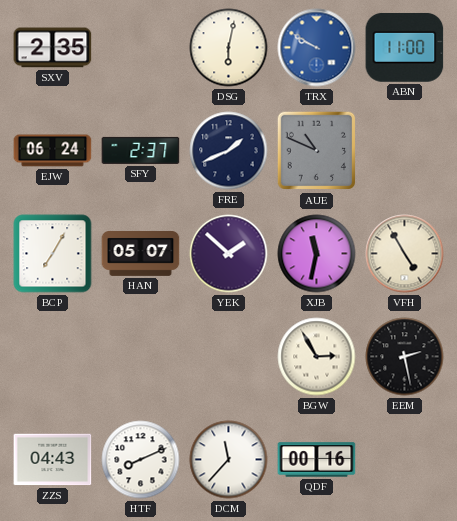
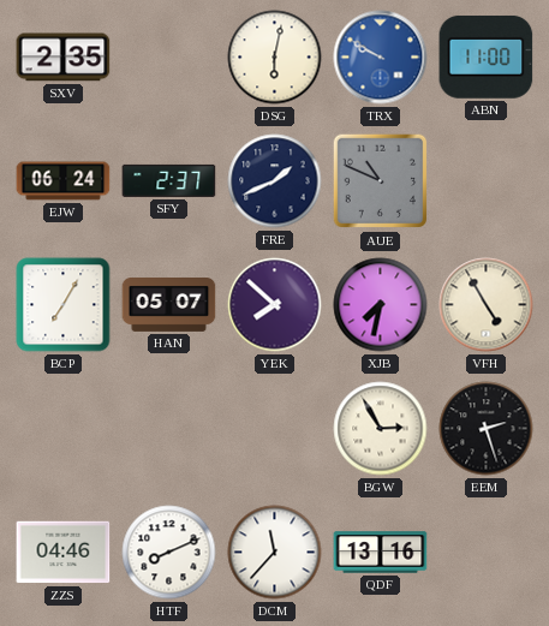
YEK: 1:52 -> 7:52 (275, 305)
XJB: 11:32 -> 7:32 (381, 305)
EEM: 2:28 -> 2:27 (487, 429)
ZZS: 04:43 -> 04:46 (64, 553)
QDF: 00:16 -> 13:16 (381, 553)
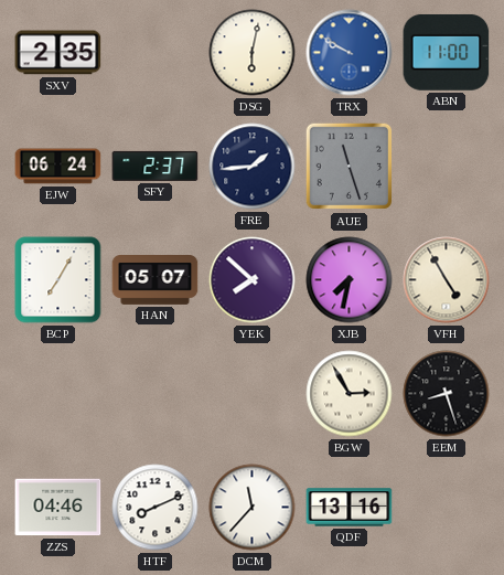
FRE: 1:41 -> 1:44 (253, 167)
AUE: 10:49 -> 11:27 (350, 167)
EEM: 2:27 -> 8:27 (447, 394)
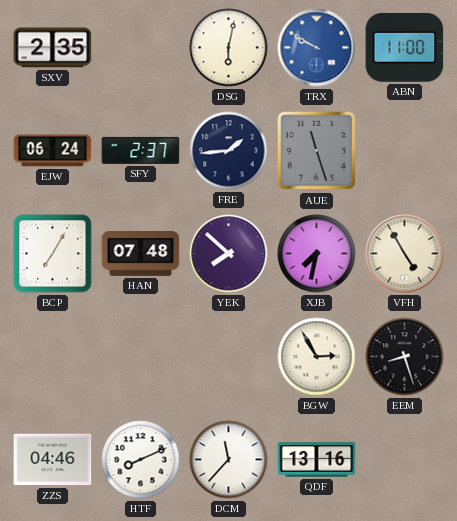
HAN: 05:07 -> 07:48 (141, 254)
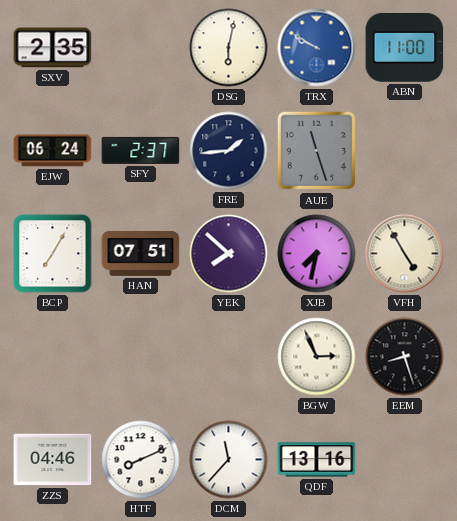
HAN: 07:48 -> 07:51 (141, 254)
BGW: 2:55 -> 2:56 (317, 357)
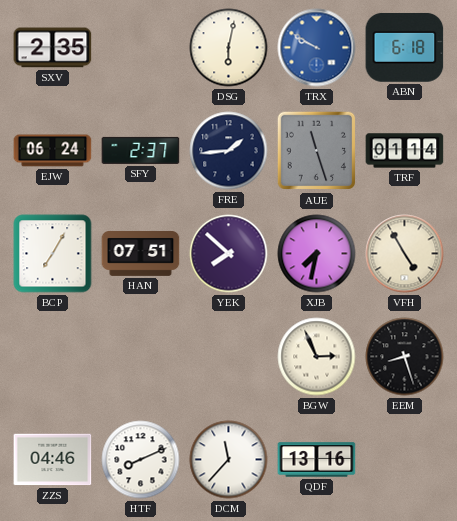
ABN: 11:00 -> 6:18 (405, 47)
TRF: none -> 01:14 (405, 151)
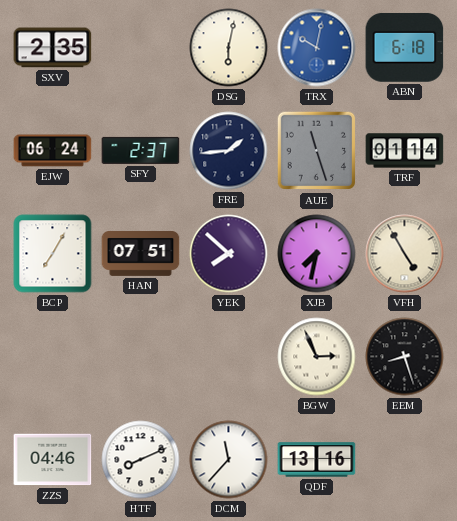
TRX: 9:50 -> 10:02 (317, 48)
